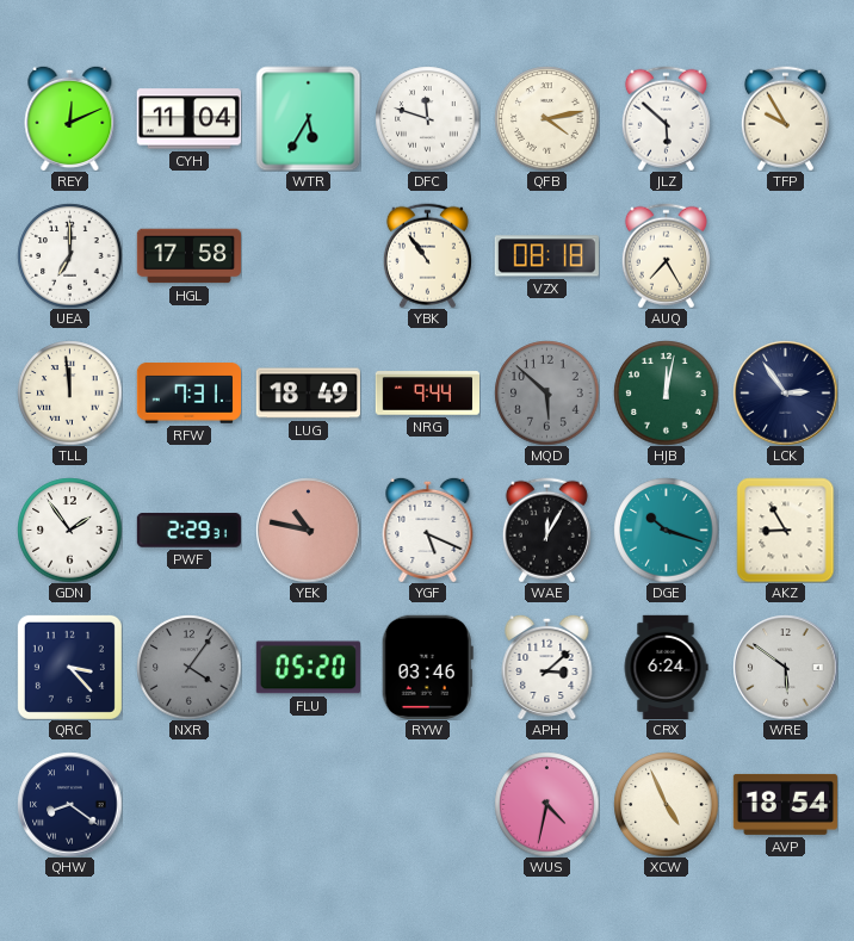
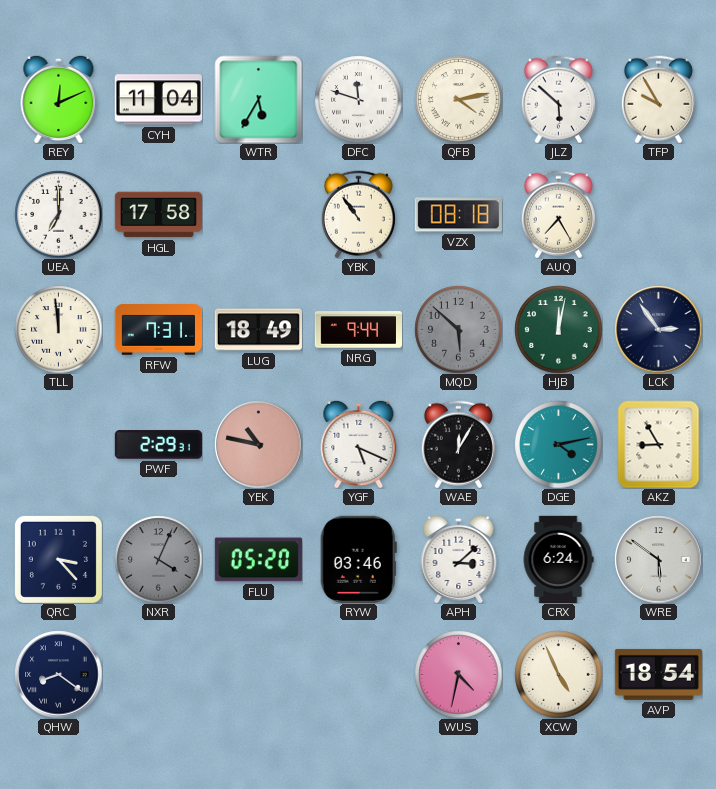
GDN: 1:54 -> none (69, 530)
DGE: 10:18 -> 4:13 (558, 444)
NXR: 4:06 -> 4:04 (158, 559)
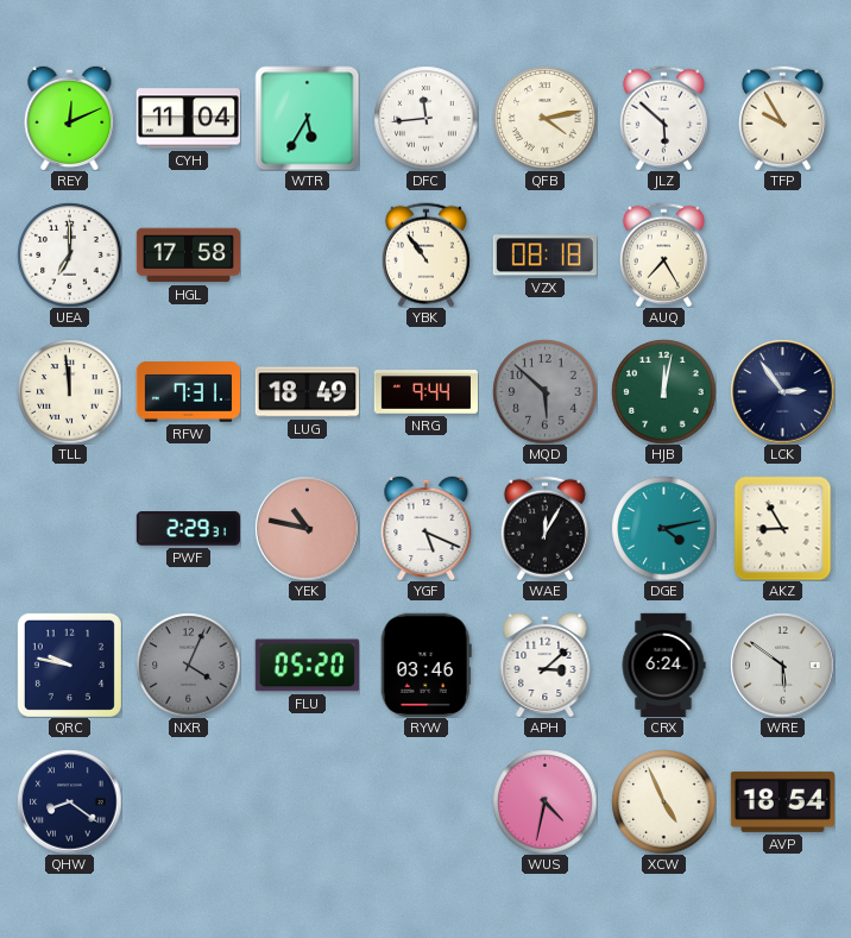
DFC: 11:48 -> 11:44 (425, 118)
QRC: 3:23 -> 9:47 (69, 665)
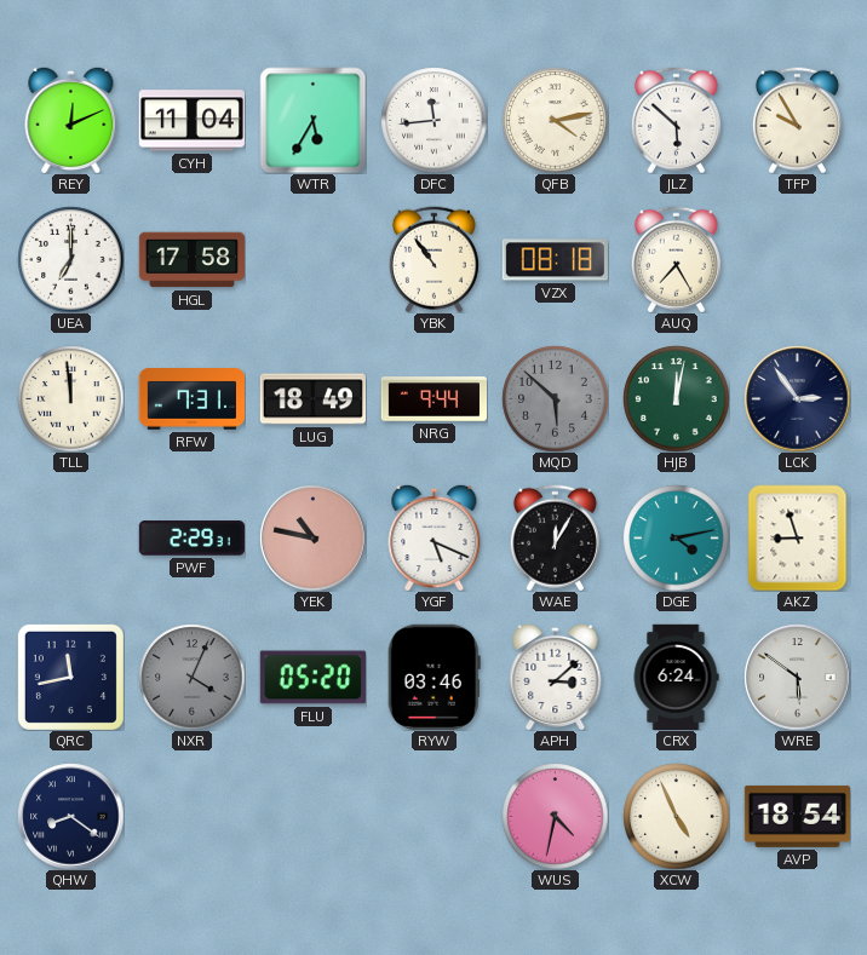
AKZ: 8:55 -> 8:57 (798, 537)
QRC: 9:47 -> 11:43 (70, 677)
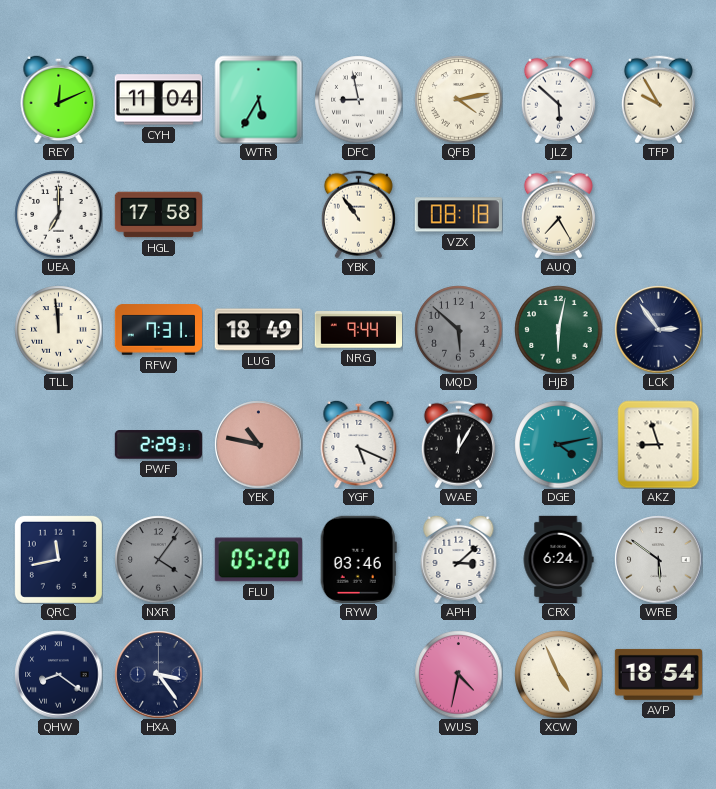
DFC: 11:44 -> 8:58 (358, 99)
HJB: 12:02 -> 6:02 (558, 329)
NXR: 4:04 -> 4:06 (158, 559)
HXA: none -> 3:24 (158, 674)
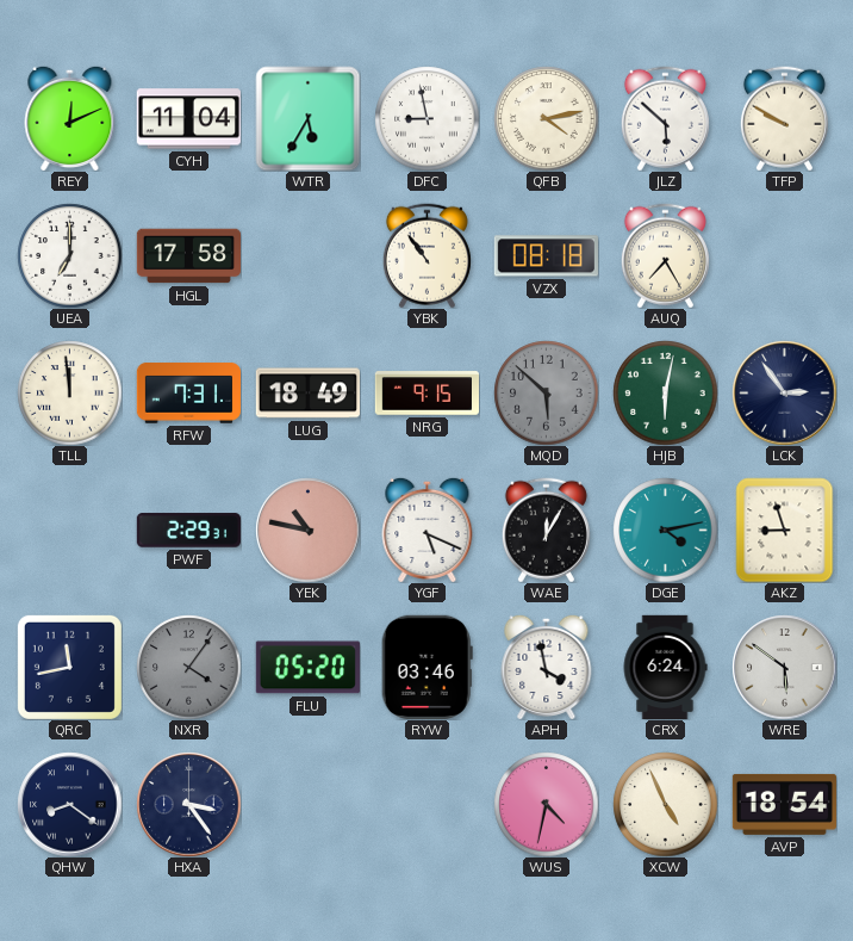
TFP: 9:55 -> 9:50 (784, 118)
NRG: 9:44 -> 9:15 (426, 394)
APH: 3:08 -> 3:58 (547, 667)
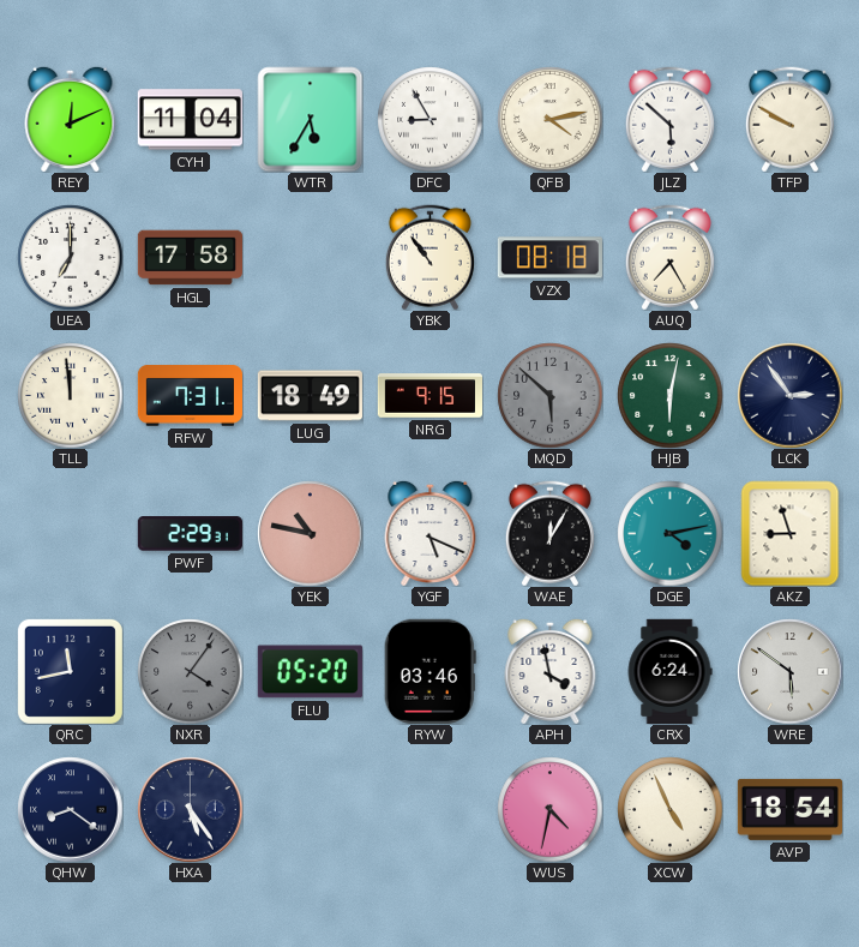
DFC: 8:58 -> 8:55 (429, 119)
HXA: 3:24 -> 5:24 (190, 809)
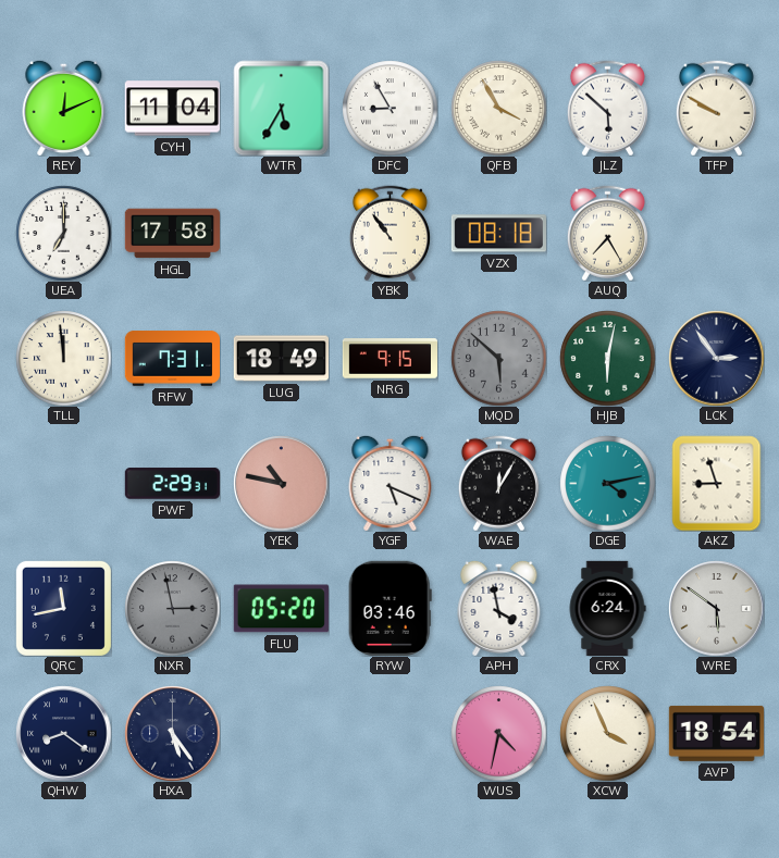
QFB: 4:13 -> 3:55 (498, 108)
NXR: 4:06 -> 2:58 (172, 608)
XCW: 4:56 -> 3:56 (607, 733)
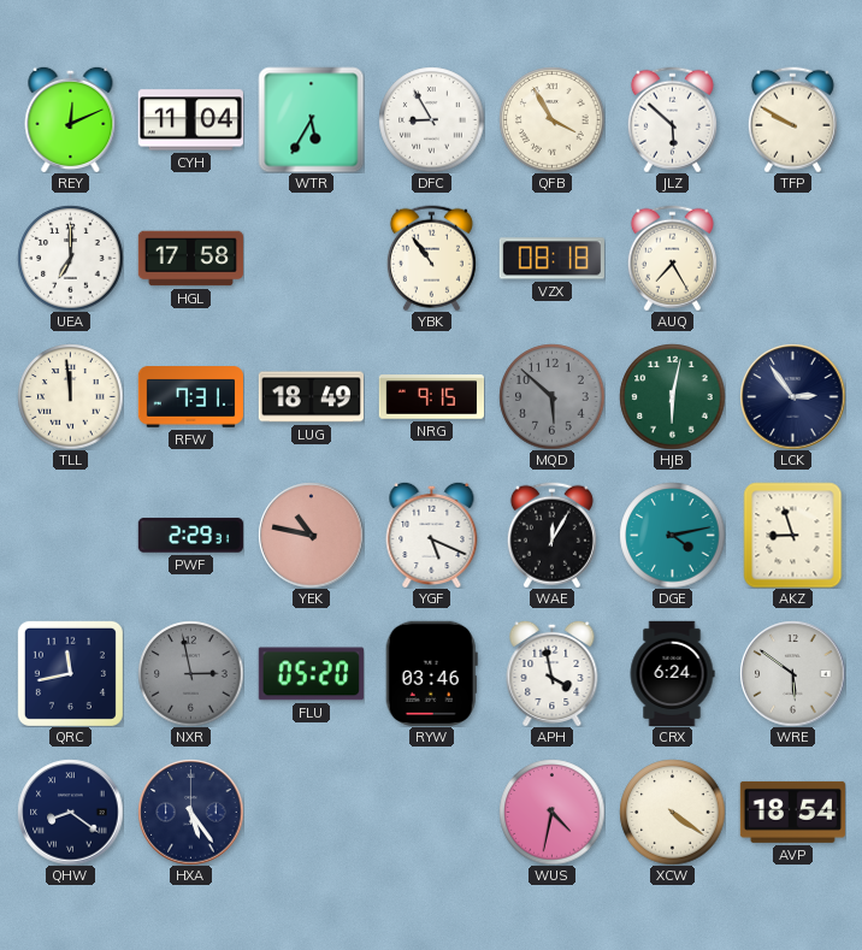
XCW: 3:56 -> 4:21 (672, 812)
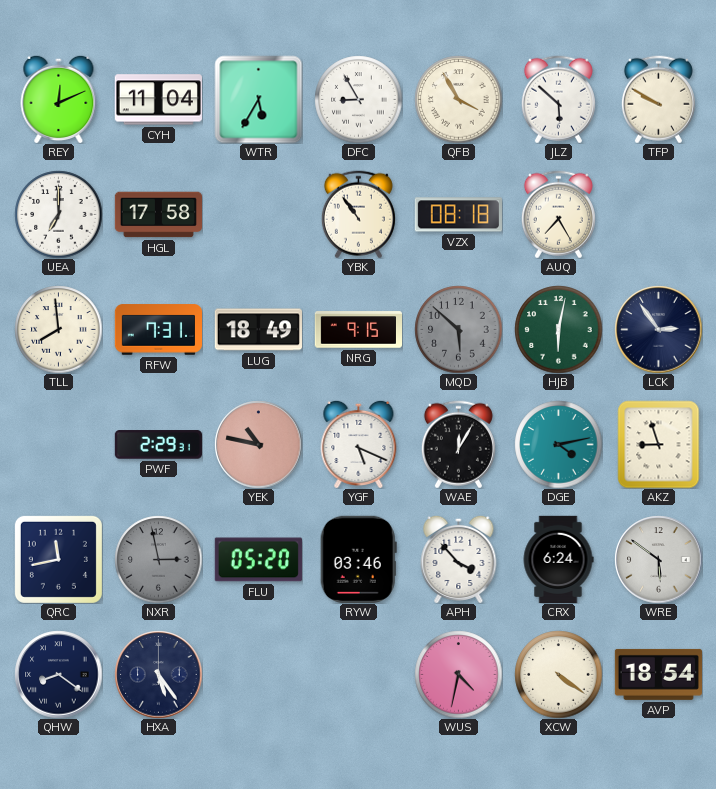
TLL: 11:59 -> 7:59 (58, 329)
APH: 3:58 -> 3:53 (459, 559)
